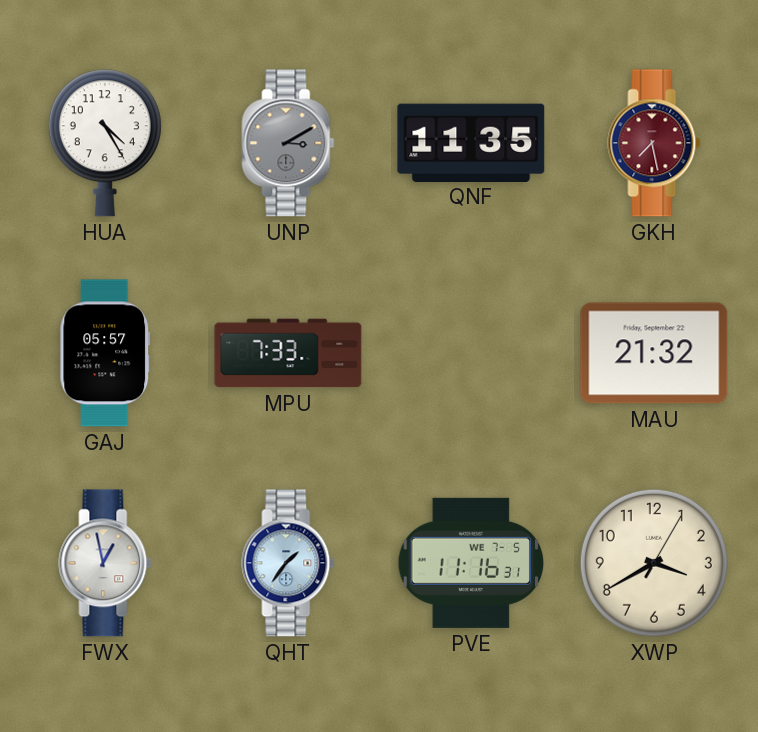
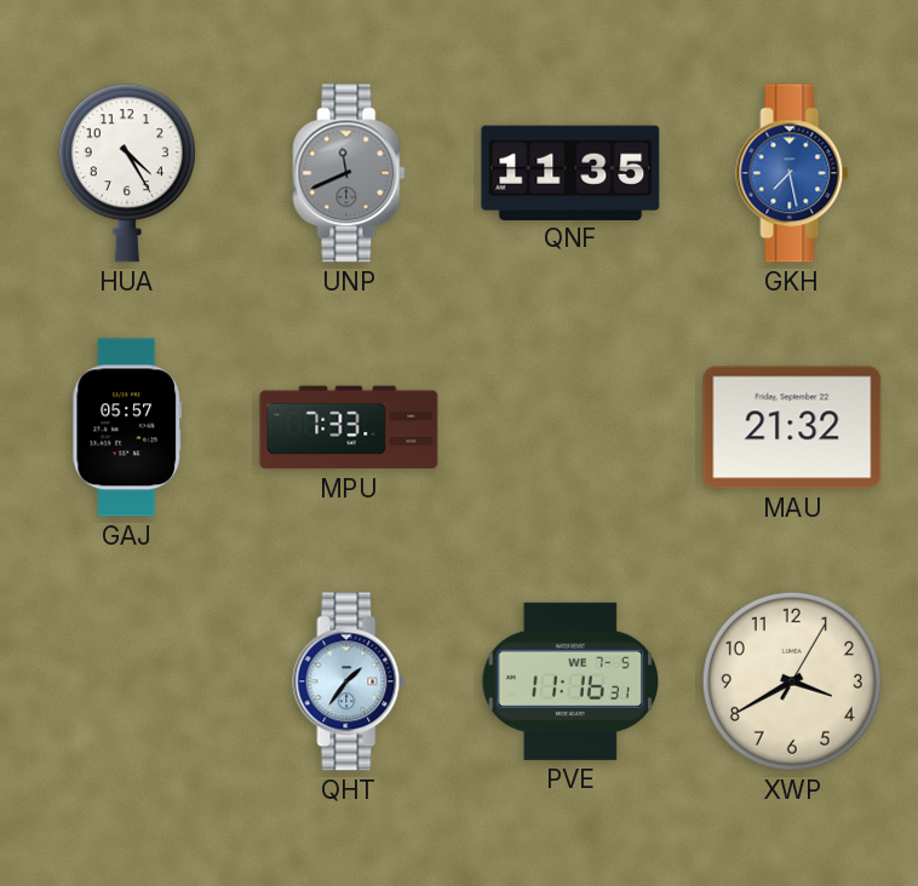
UNP: 3:10 -> 11:41 (349, 173)
GKH dial: burgundy -> blue (792, 173)
FWX: 12:58 -> none (105, 563)
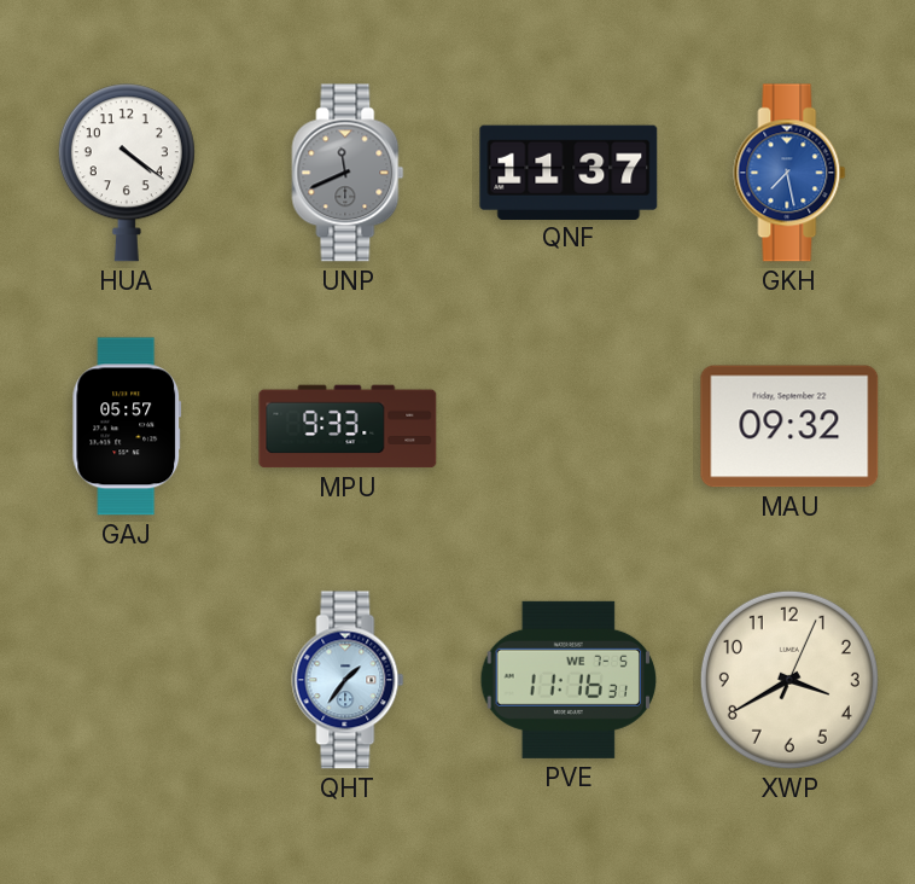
HUA: 4:25 -> 4:21 (127, 173)
QNF: 11:35 -> 11:37 (569, 171)
MPU: 7:33 -> 9:33 (348, 426)
MAU: 21:32 -> 09:32 (789, 426)
XWP: 3:40:05 -> 3:40:04 (789, 680)
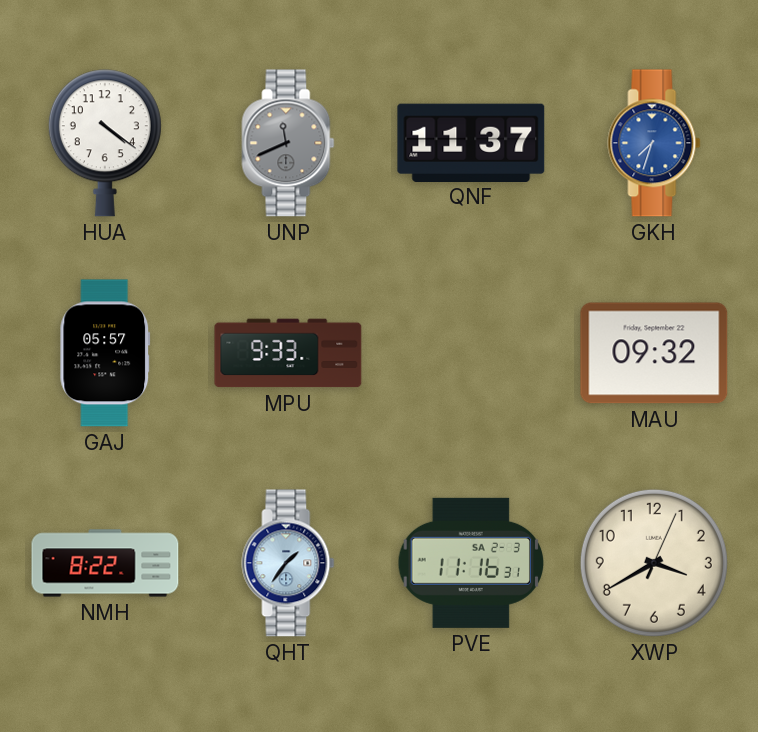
GKH: 7:28 -> 7:33 (654, 143)
NMH: none -> 8:22 (105, 563)
PVE date: WE 7-5 -> SA 2-3 (471, 563)
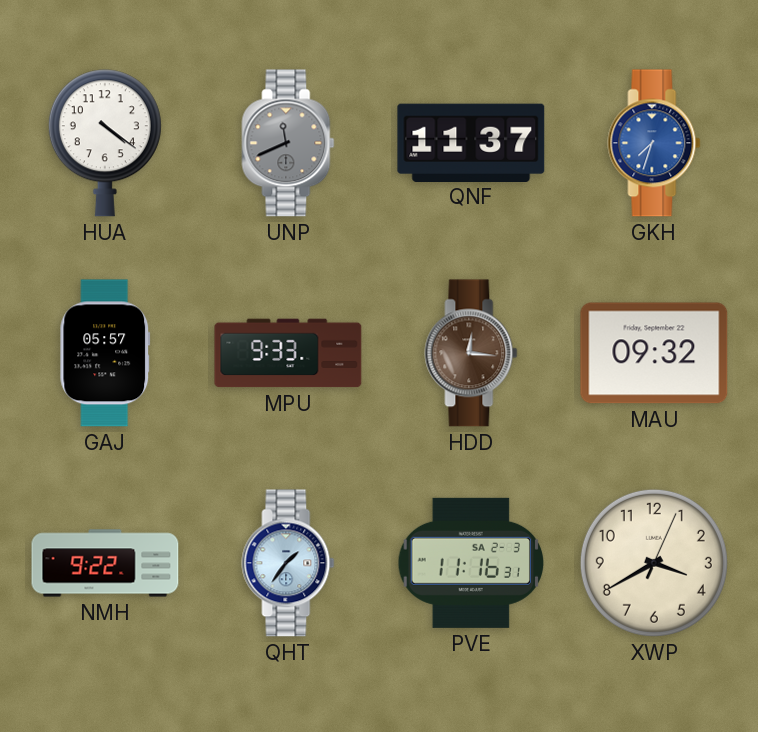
HDD: none -> 12:16 (471, 353)
NMH: 8:22 -> 9:22 (105, 563)
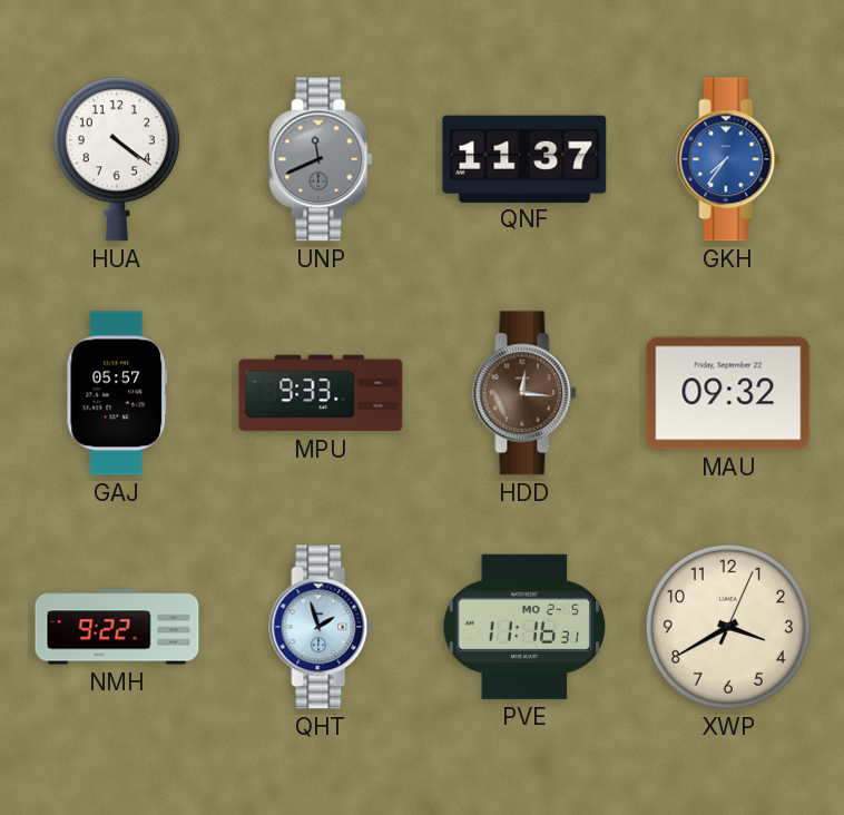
GKH: 7:33 -> 7:36 (728, 159)
QHT: 1:36 -> 1:57 (321, 627)
PVE date: SA 2-3 -> MO 2-5 (524, 627)
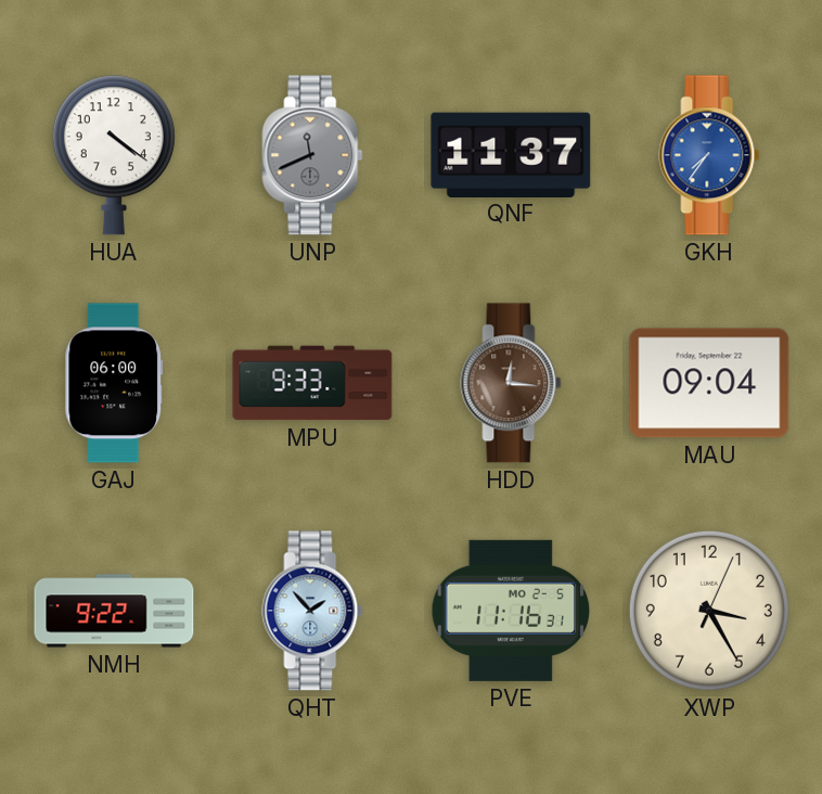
GAJ: 05:57 -> 06:00 (114, 383)
MAU: 09:32 -> 09:04 (709, 383)
QHT: 1:57 -> 1:53 (312, 611)
XWP: 3:40 -> 3:25 (709, 611)
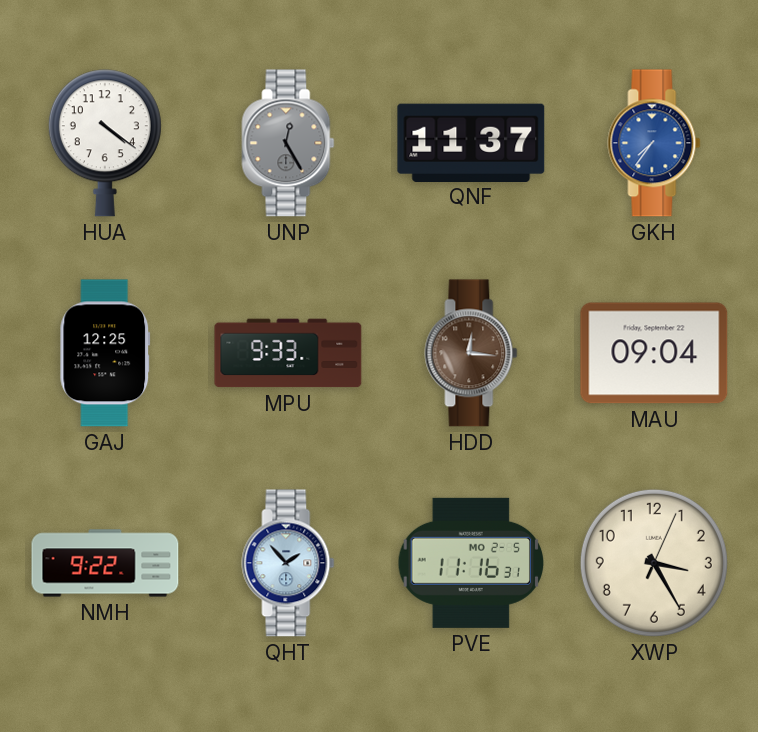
UNP: 11:41 -> 12:25 (288, 143)
GAJ: 06:00 -> 12:25 (105, 353)
